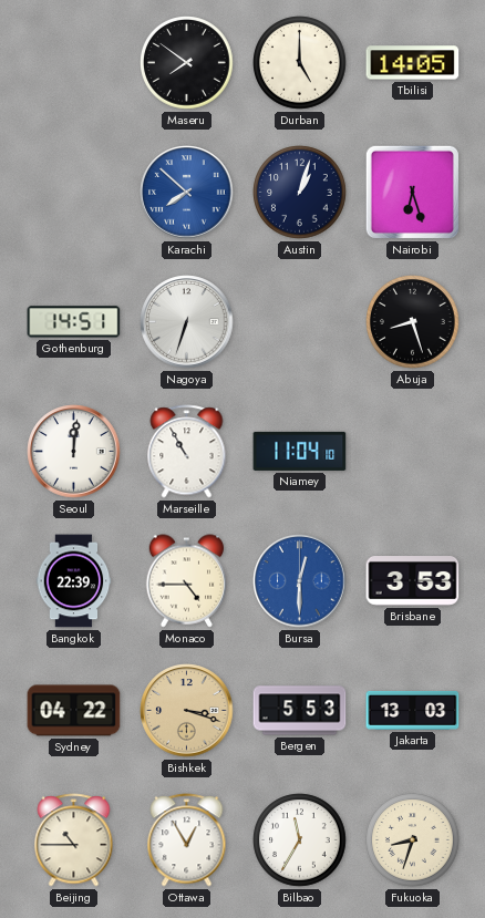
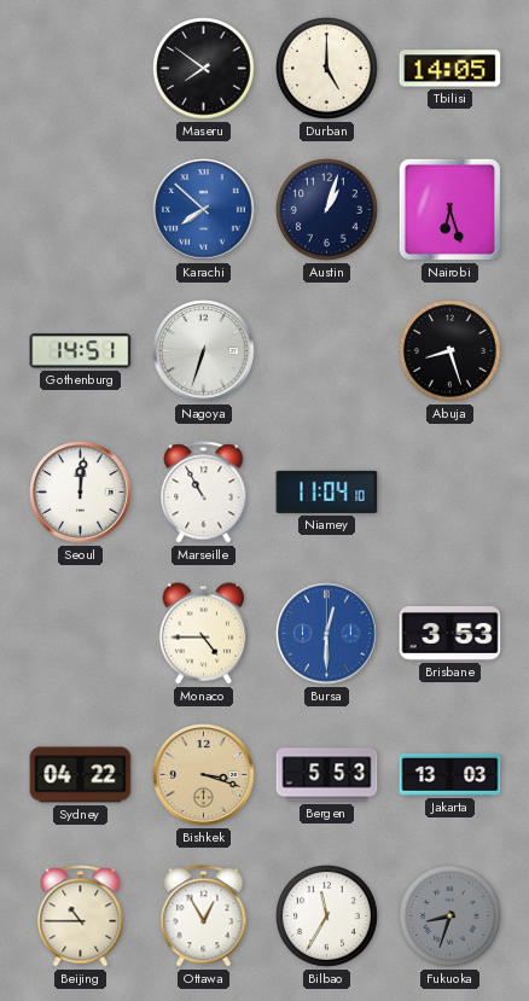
Bangkok: 22:39 -> none (74, 581)
Fukuoka dial: cream -> grey (450, 916)
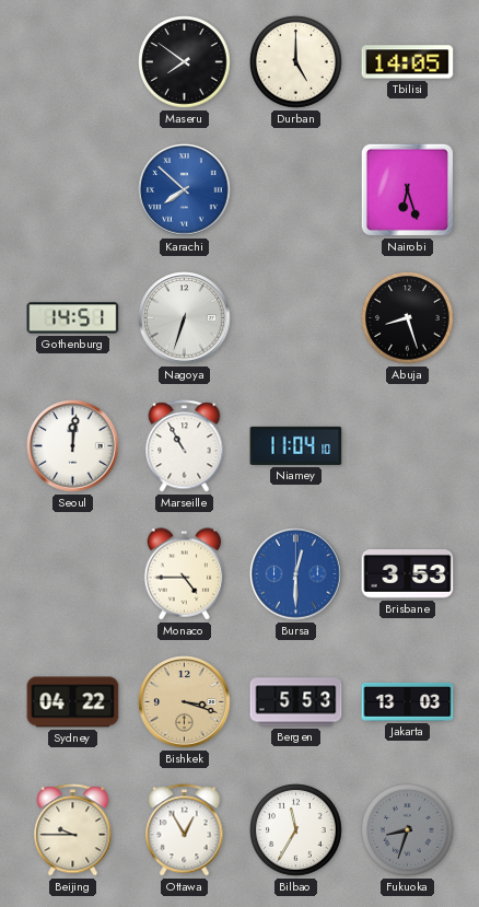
Austin: 1:03 -> none (327, 210)
Beijing: 10:45 -> 9:45 (73, 830)
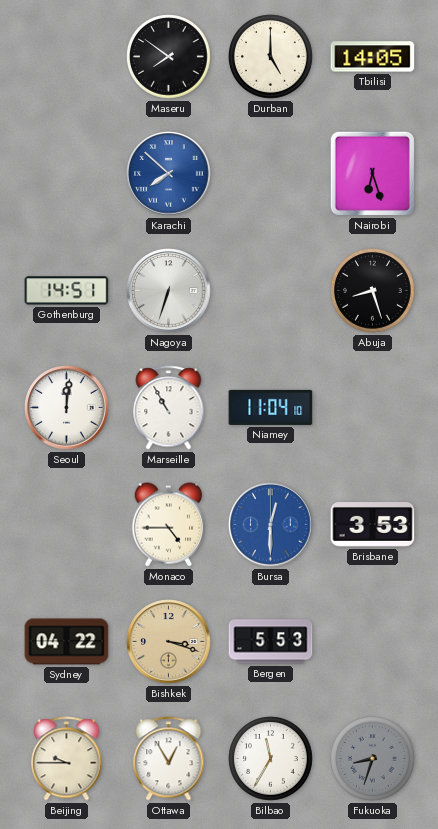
Jakarta: 13:03 -> none (408, 701)
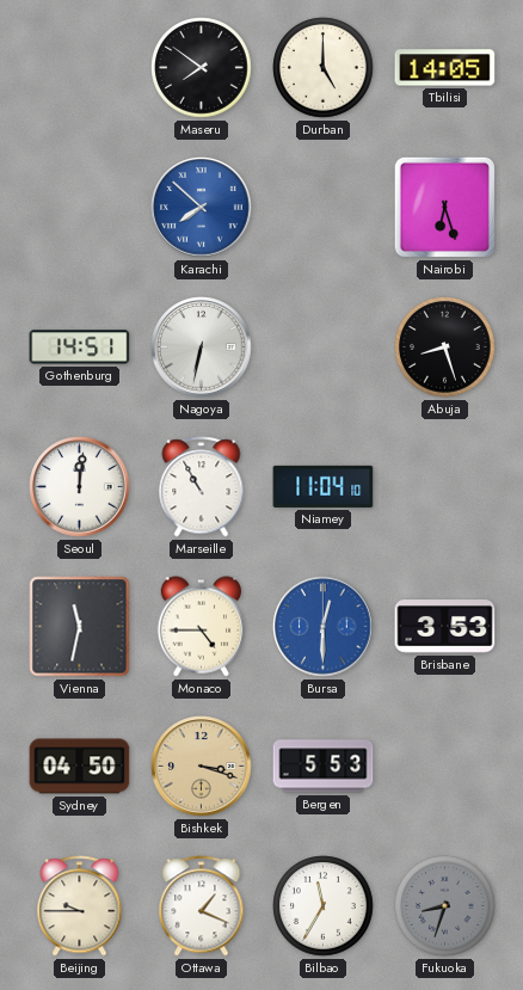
Nagoya: 6:33 -> 6:32 (202, 348)
Vienna: none -> 11:32 (80, 627)
Sydney: 04:22 -> 04:50 (80, 767)
Ottawa: 12:55 -> 1:19 (202, 906)
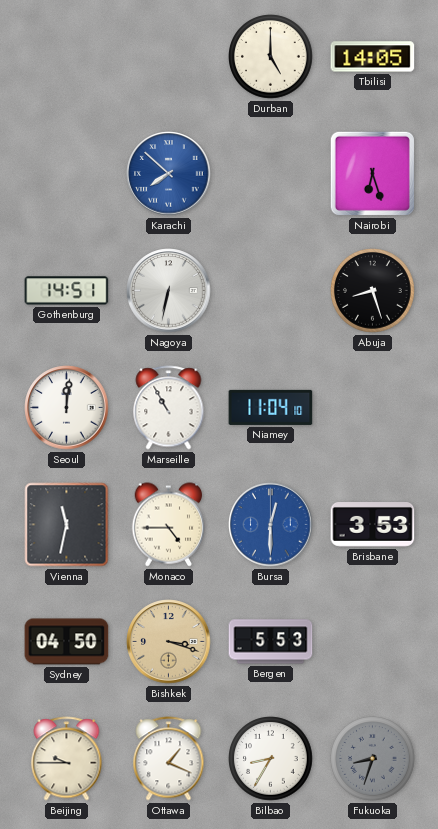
Maseru: 7:51 -> none (202, 68)
Bilbao: 11:35 -> 8:35 (271, 759)
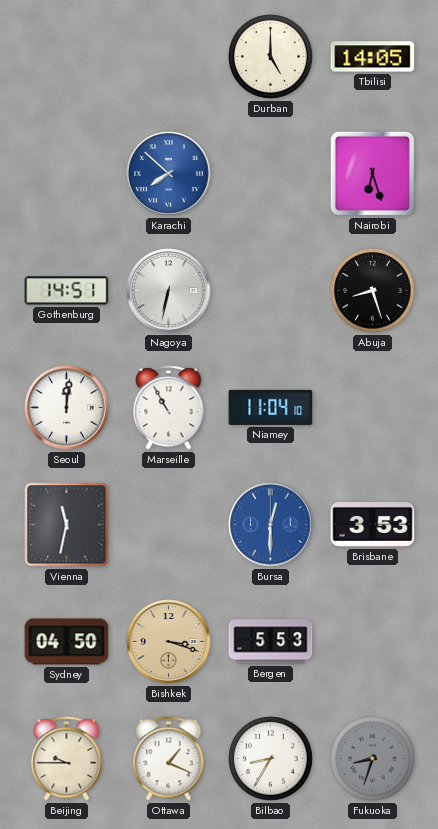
Monaco: 4:45 -> none (169, 525)
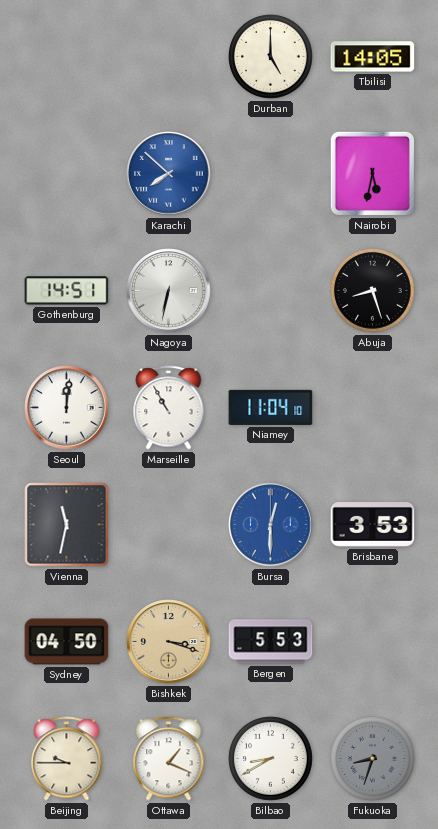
Nairobi: 6:27 -> 5:32 (372, 173)
Bilbao: 8:35 -> 8:40 (271, 759)
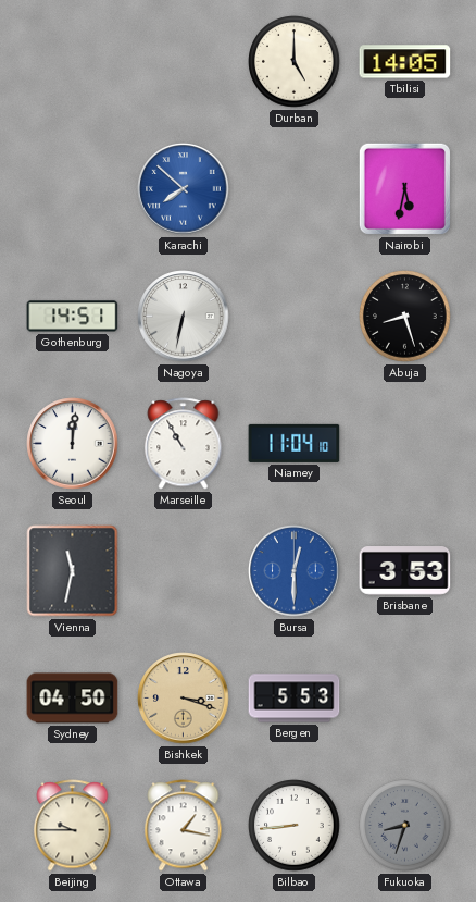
Ottawa: 1:19 -> 1:17 (184, 826)
Bilbao: 8:40 -> 8:44 (295, 826)
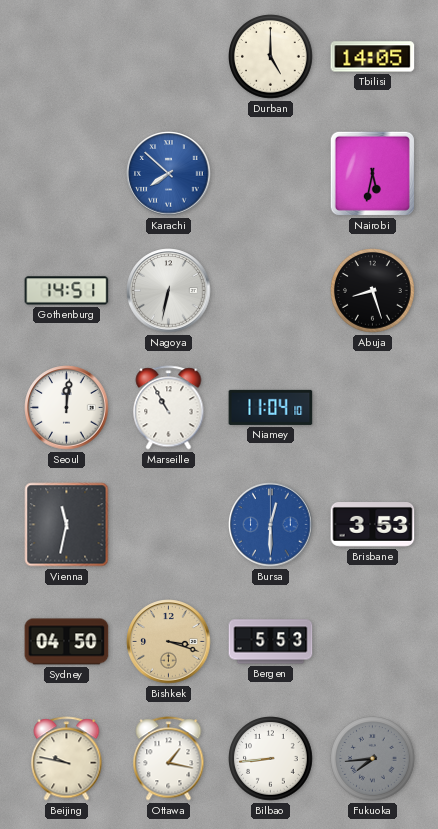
Beijing: 9:45 -> 9:47 (67, 759)
Fukuoka: 8:33 -> 7:44 (373, 759)
